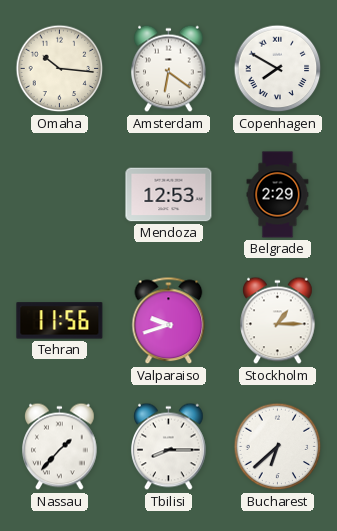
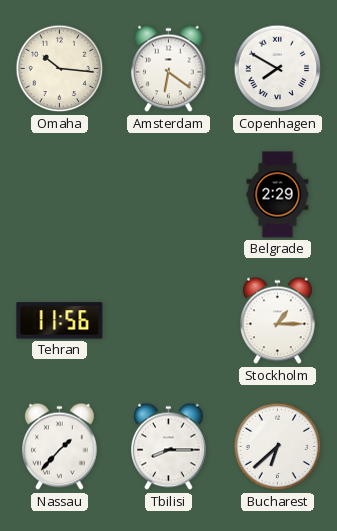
Mendoza: 12:53 -> none (169, 195)
Valparaiso: 9:42 -> none (169, 321)
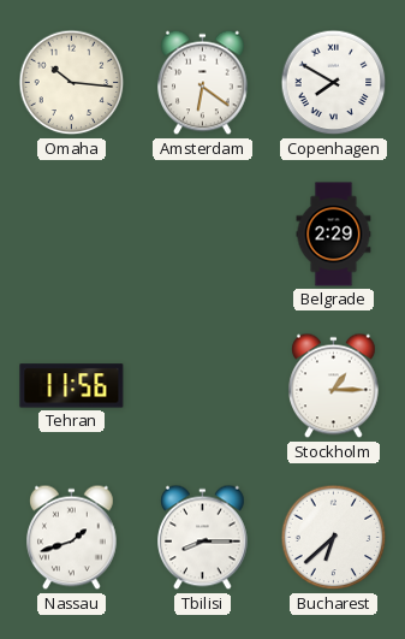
Nassau: 1:37 -> 1:42 (72, 538)
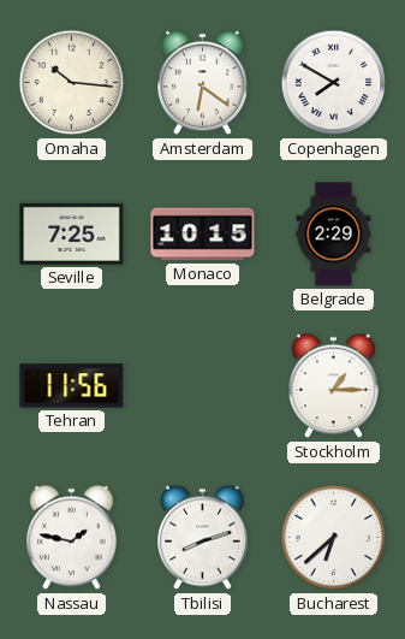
Seville: none -> 7:25 (72, 233)
Monaco: none -> 10:15 (203, 235)
Nassau: 1:42 -> 1:47 (72, 538)
Tbilisi: 8:15 -> 8:12 (203, 538)
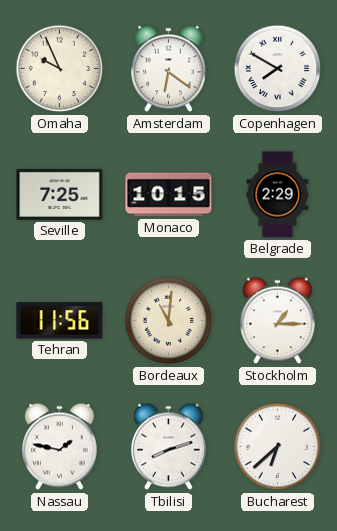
Omaha: 10:16 -> 9:56 (60, 69)
Bordeaux: none -> 11:01 (169, 321)
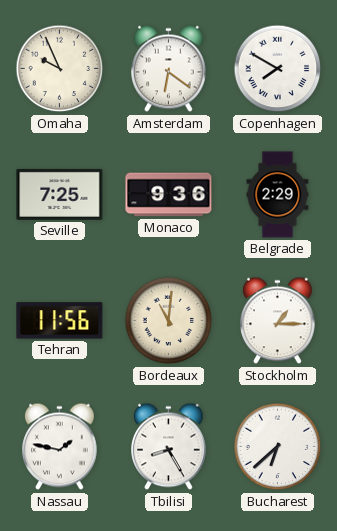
Monaco: 10:15 -> 9:36 (169, 195)
Tbilisi: 8:12 -> 8:25 (169, 447)
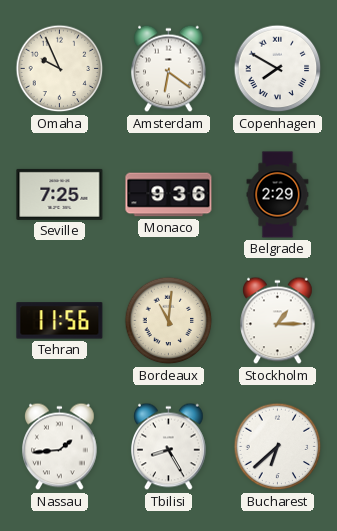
Nassau: 1:47 -> 1:44 (60, 447)
